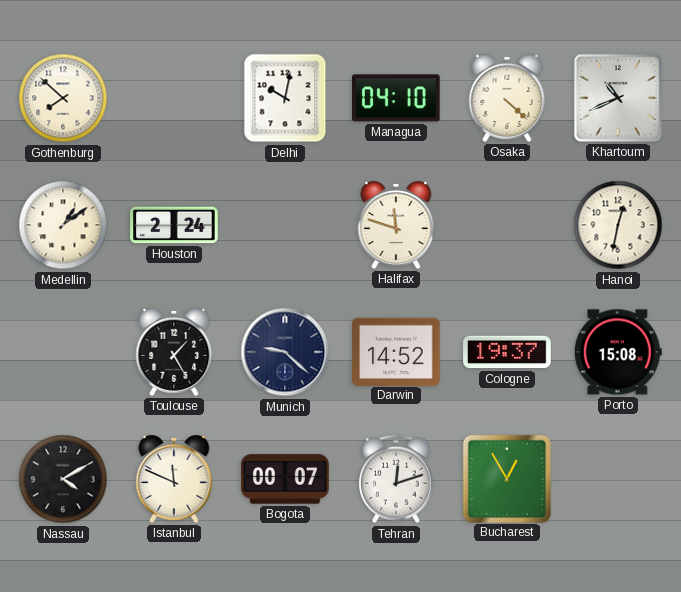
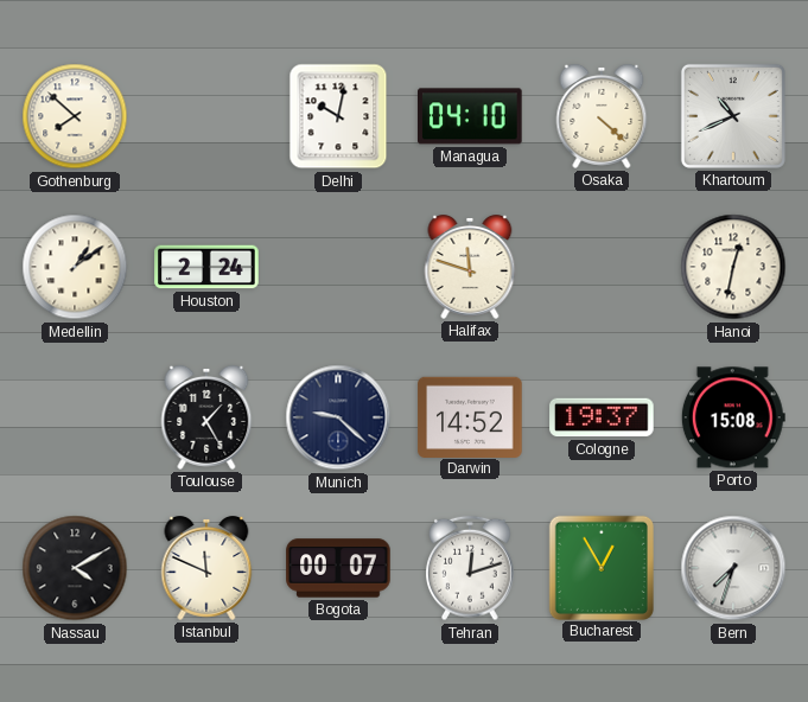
Bern: none -> 7:33 (733, 568)
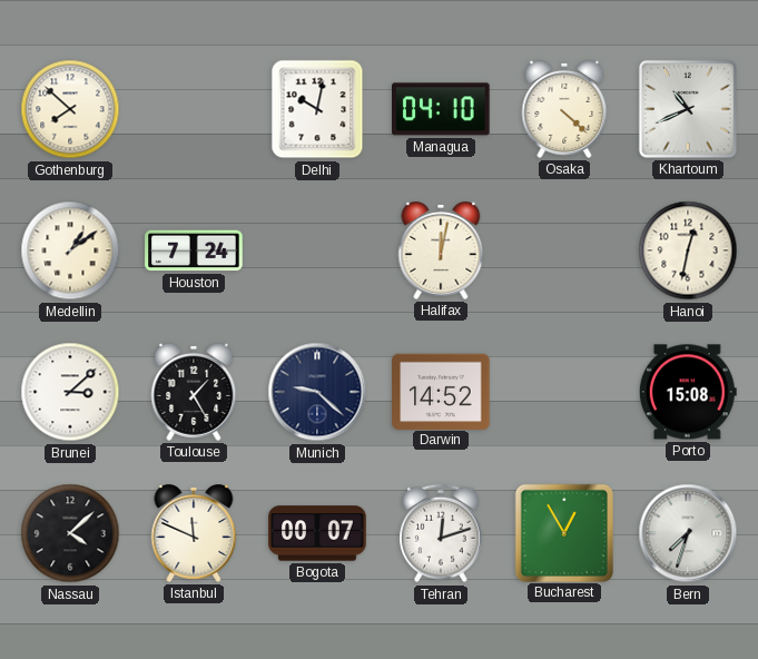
Houston: 2:24 -> 7:24 (194, 250)
Halifax: 11:48 -> 12:02 (441, 252)
Brunei: none -> 3:08 (70, 392)
Cologne: 19:37 -> none (602, 417)
Nassau: 4:10 -> 4:08 (70, 533)
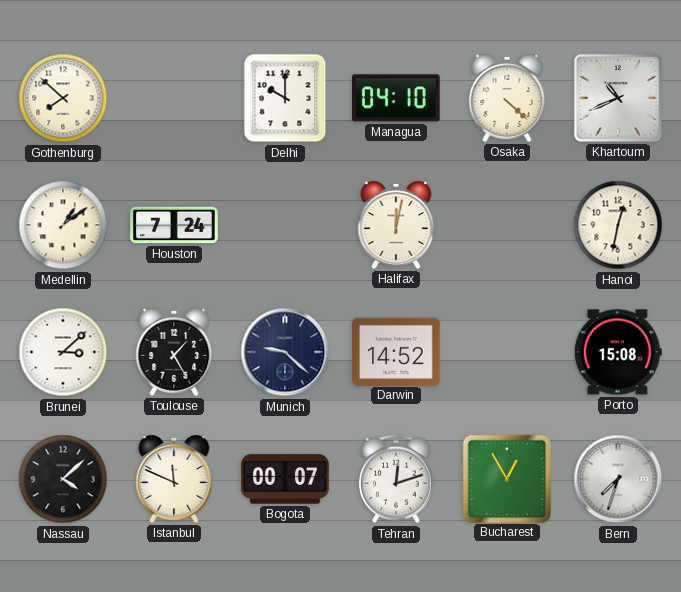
Delhi: 10:02 -> 10:00 (285, 98)
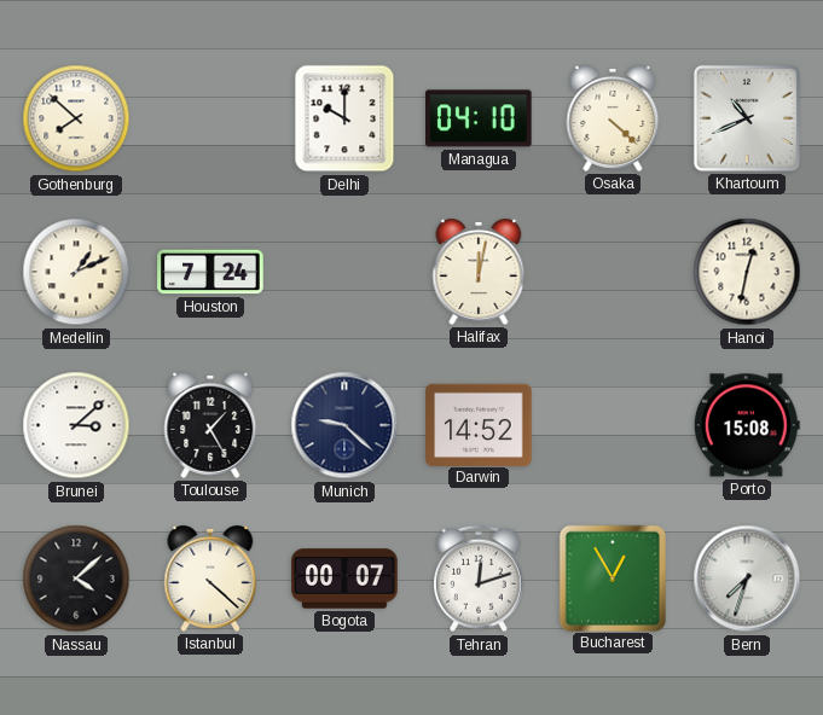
Medellin: 1:09 -> 1:11 (76, 272)
Istanbul: 11:49 -> 4:22 (210, 580)
